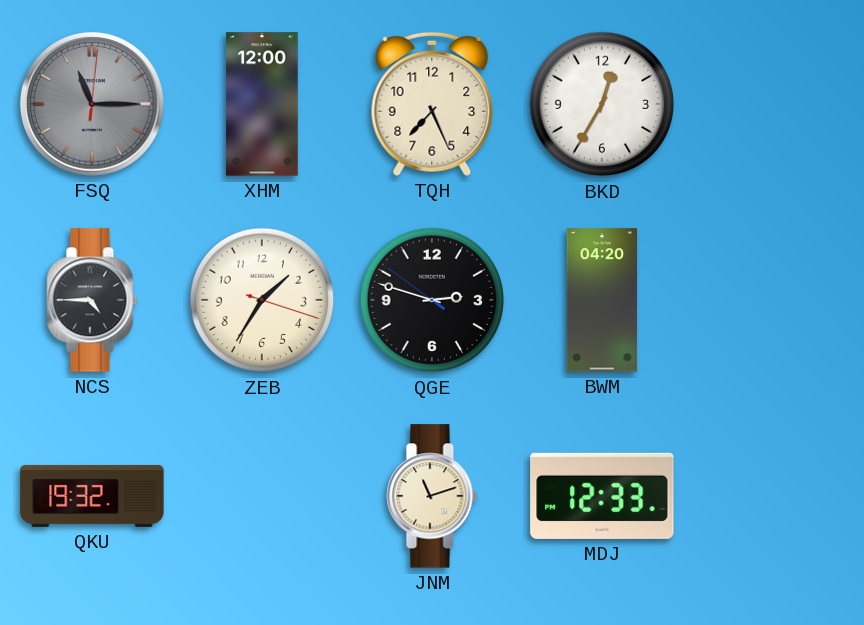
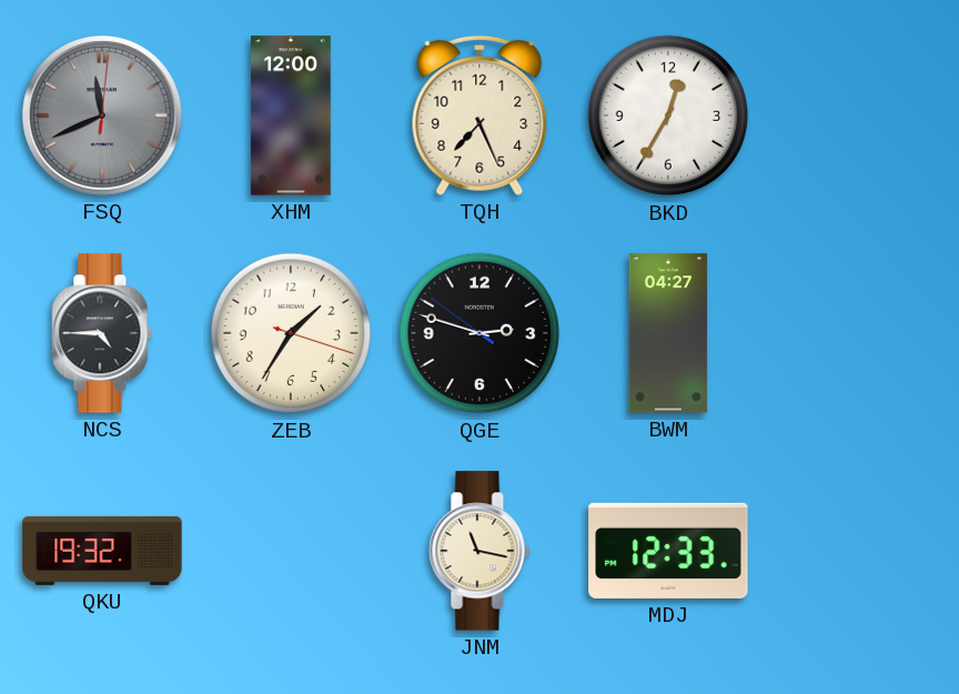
FSQ: 11:15 -> 11:41 (103, 117)
BWM: 04:20 -> 04:27 (668, 333)
JNM: 11:12 -> 11:17 (479, 551)
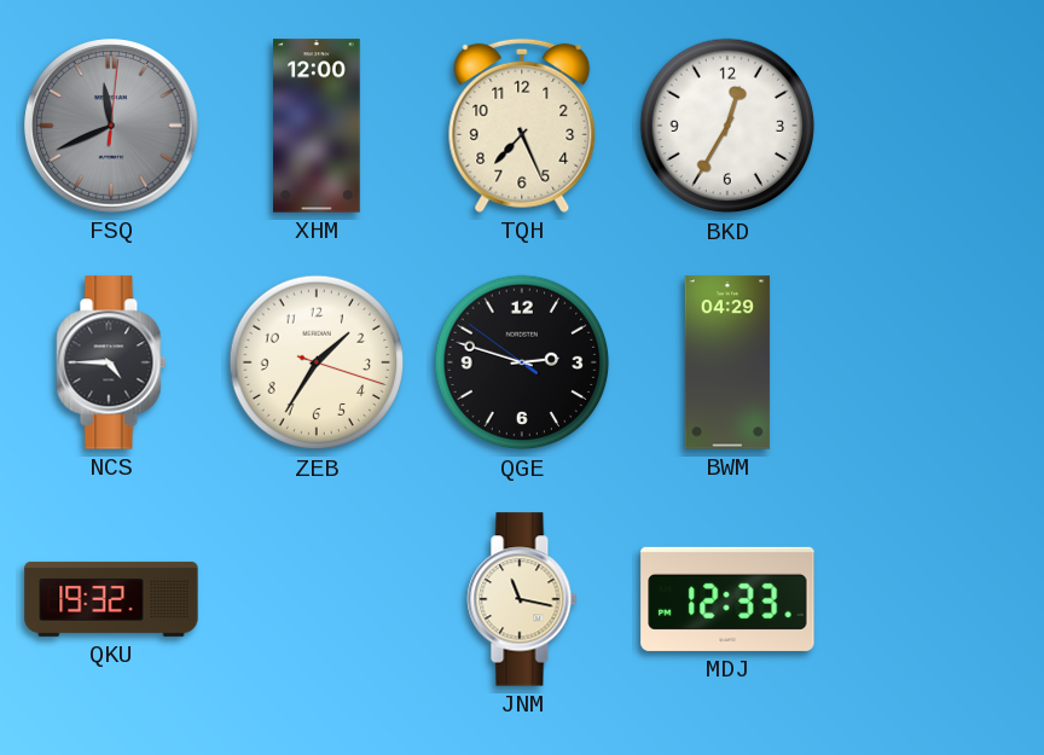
BWM: 04:27 -> 04:29 (727, 362)
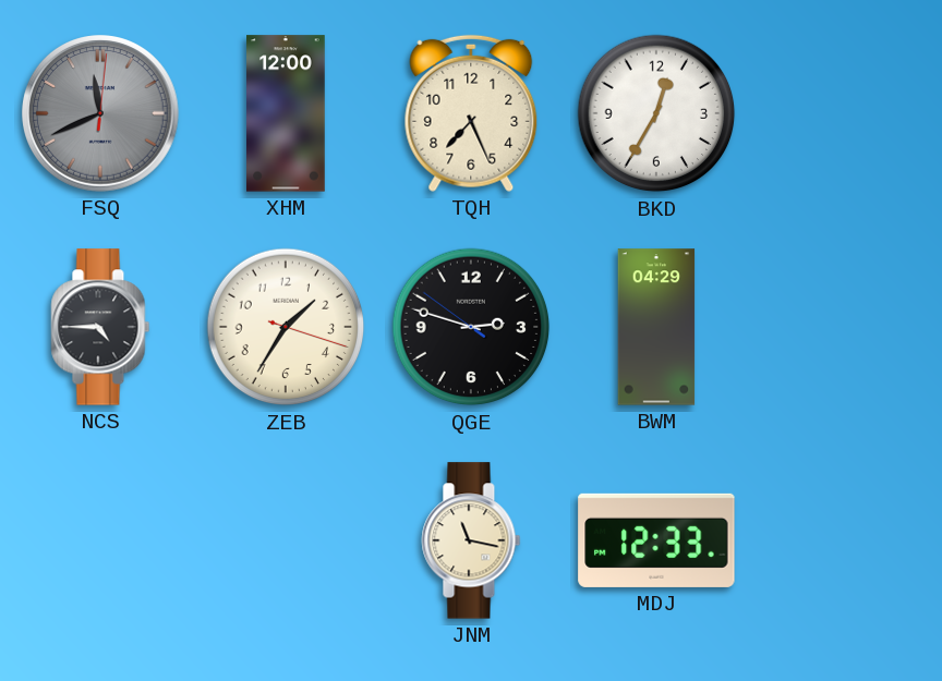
QKU: 19:32 -> none (111, 599)
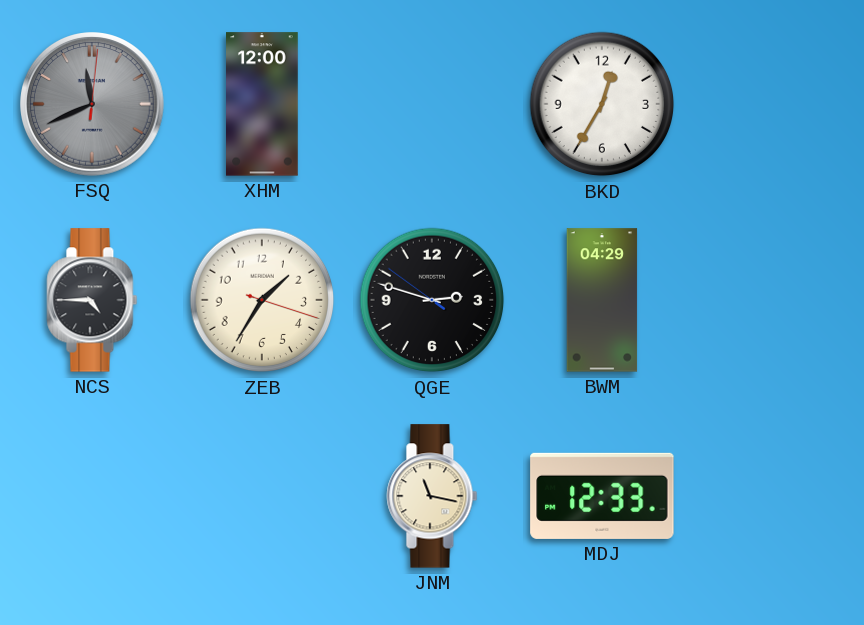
TQH: 7:26 -> none (471, 113)
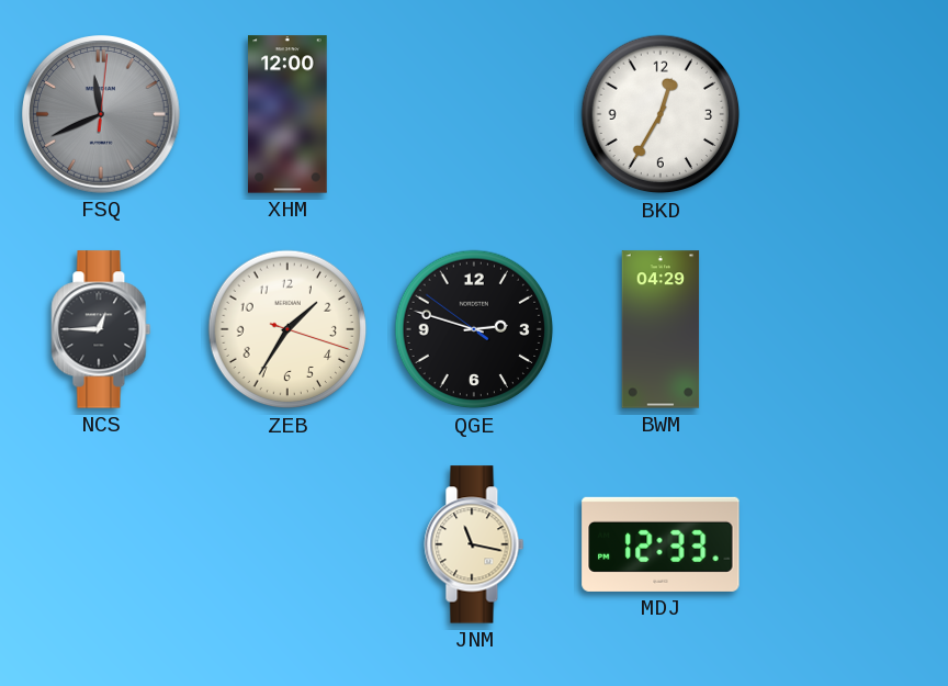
NCS: 4:45 -> 12:45 (101, 329)
